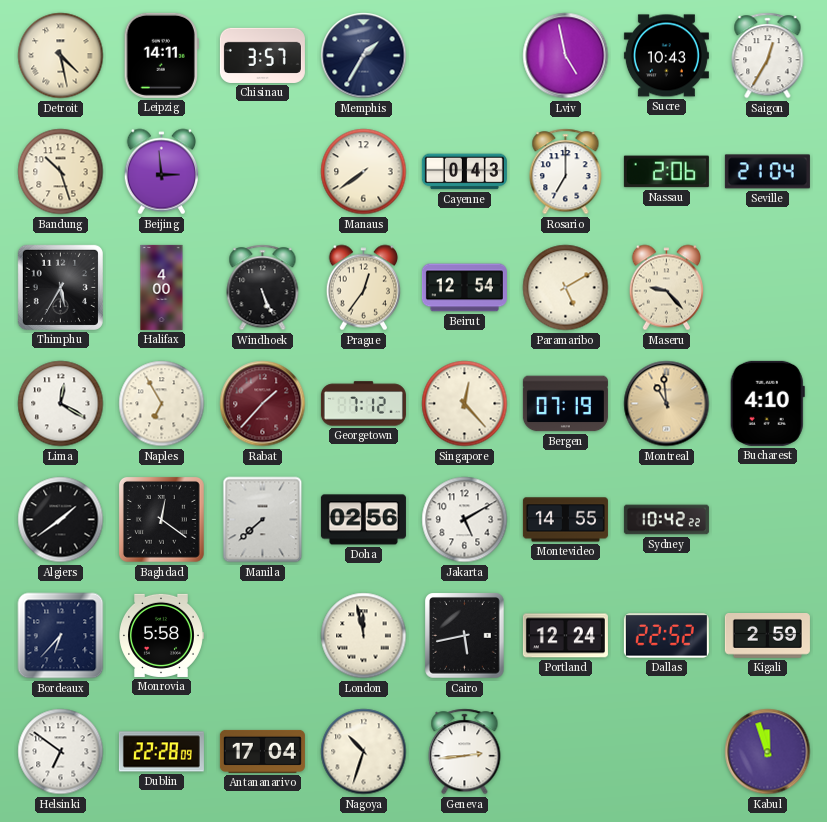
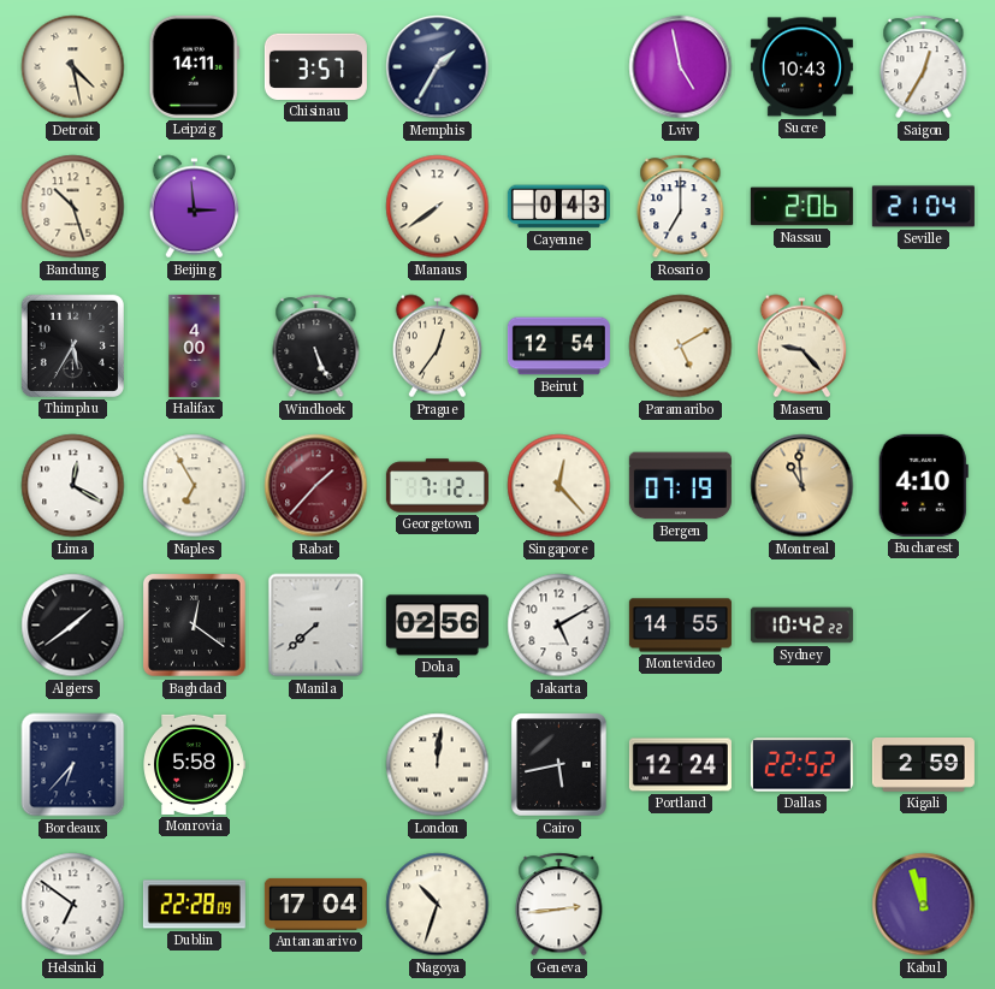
London: 11:58 -> 12:01 (438, 765)
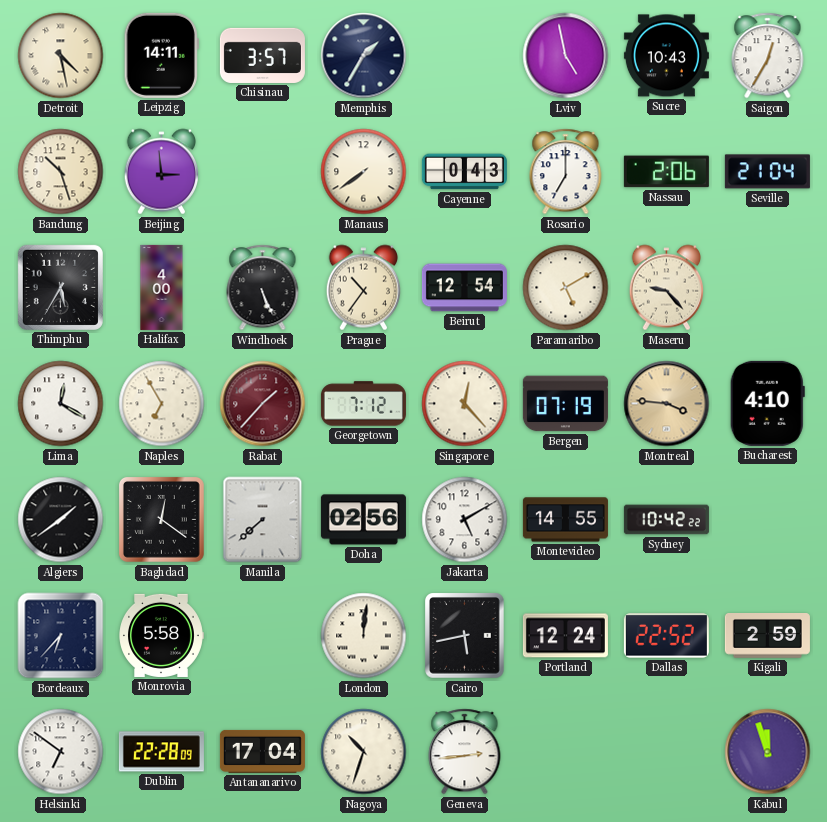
Prague: 12:36 -> 10:36 (363, 288)
Montreal: 10:59 -> 3:46 (667, 404)
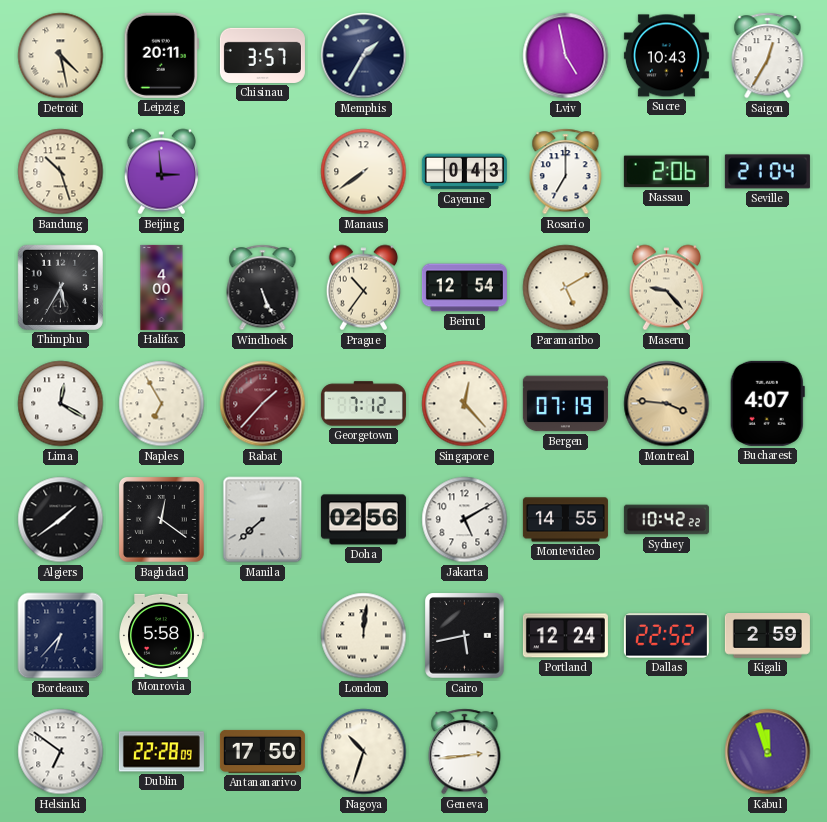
Leipzig: 14:11 -> 20:11 (161, 55)
Bucharest: 4:10 -> 4:07 (767, 403)
Antananarivo: 17:04 -> 17:50 (262, 751)
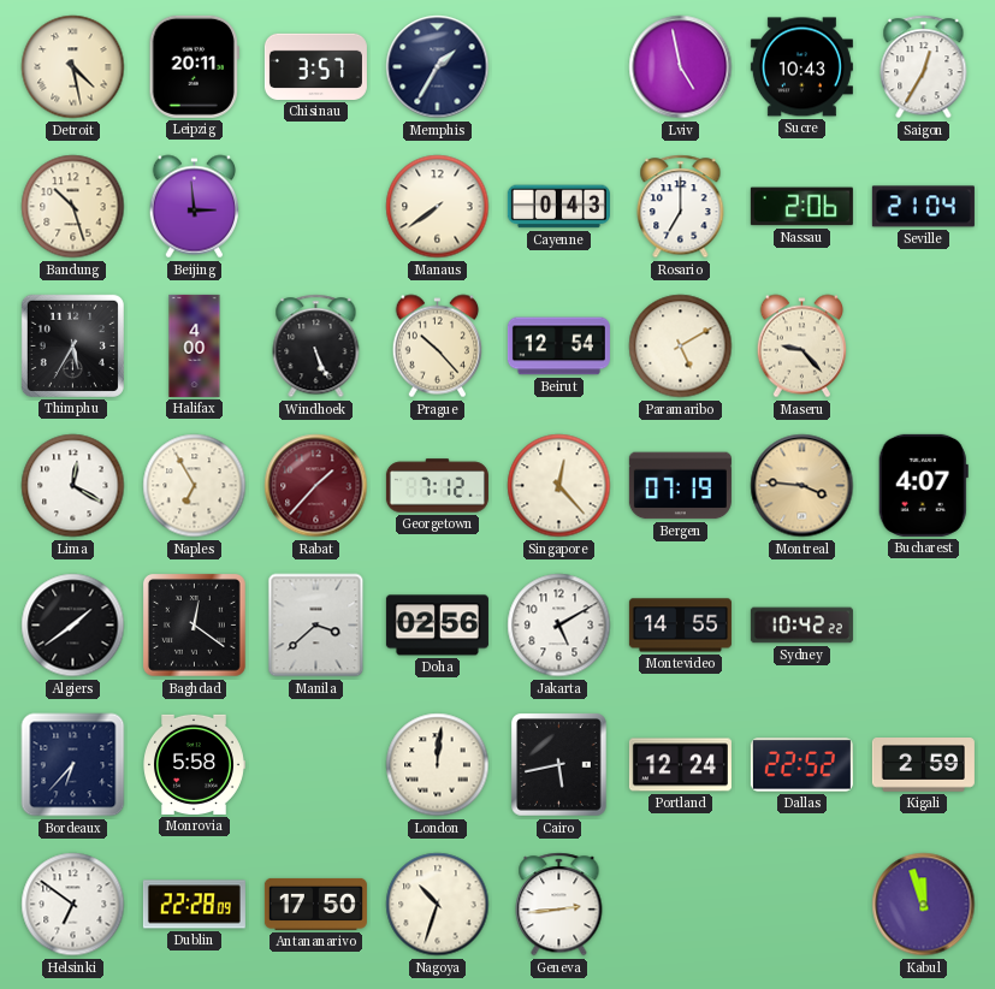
Prague: 10:36 -> 10:23 (437, 347)
Manila: 7:38 -> 3:38 (316, 626)
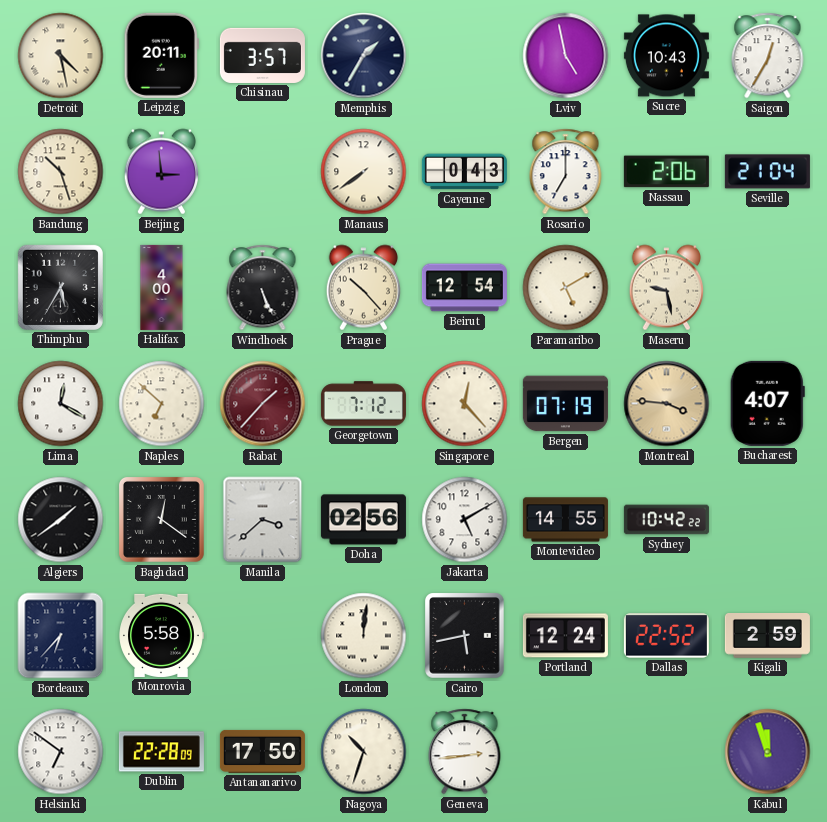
Maseru: 9:23 -> 9:28 (666, 288)
Naples: 6:55 -> 6:52 (162, 404)
